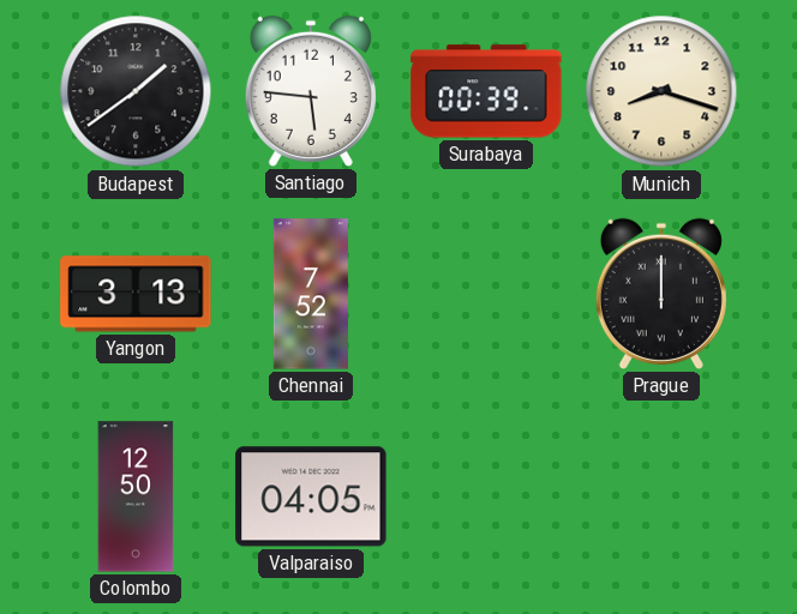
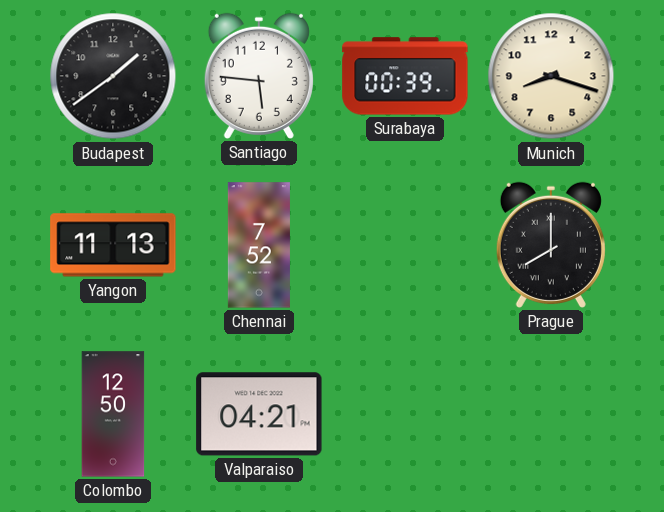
Yangon: 3:13 -> 11:13 (113, 245)
Prague: 12:00 -> 8:00 (551, 245)
Valparaiso: 04:05 -> 04:21 (259, 414)
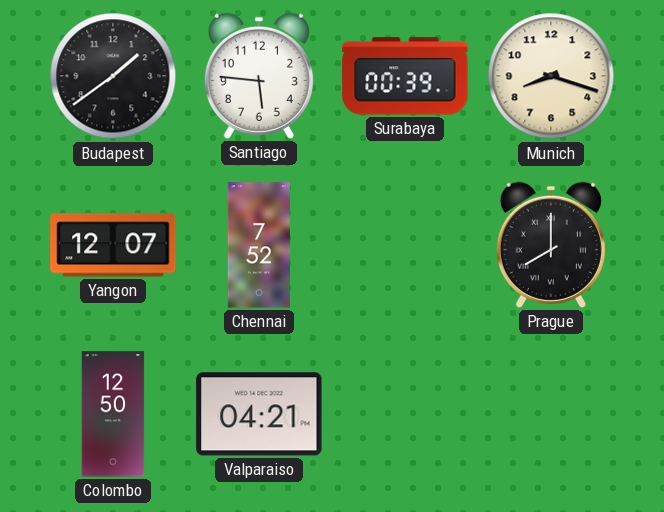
Yangon: 11:13 -> 12:07 (113, 245)
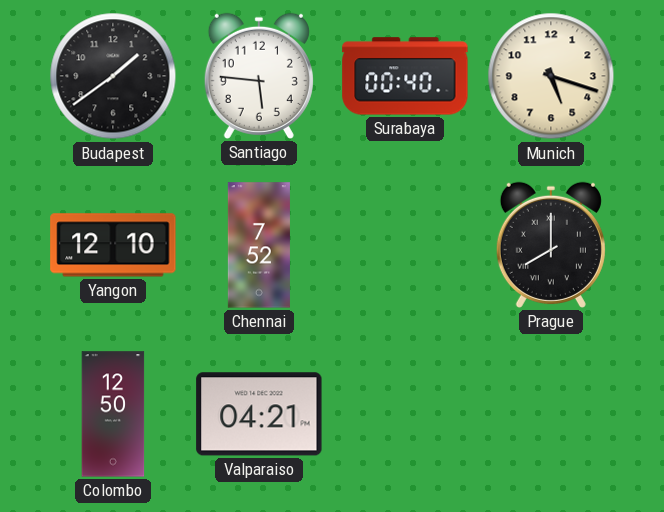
Surabaya: 00:39 -> 00:40 (405, 76)
Munich: 8:18 -> 5:18 (551, 76)
Yangon: 12:07 -> 12:10 (113, 245)
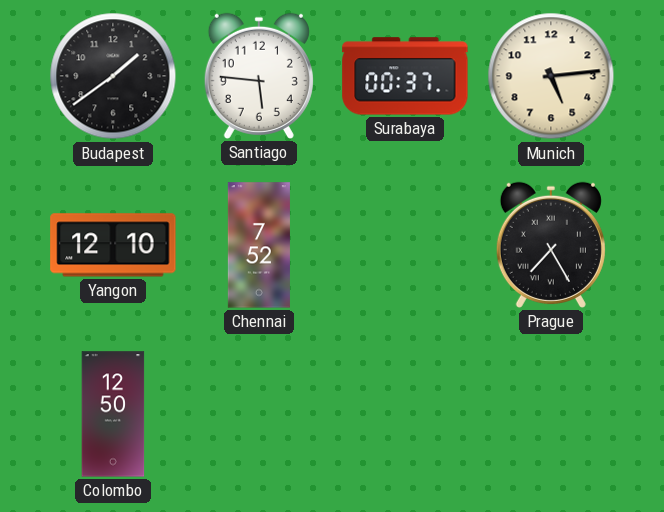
Surabaya: 00:40 -> 00:37 (405, 76)
Munich: 5:18 -> 5:14 (551, 76)
Prague: 8:00 -> 7:25 (551, 245)
Valparaiso: 04:21 -> none (259, 414)
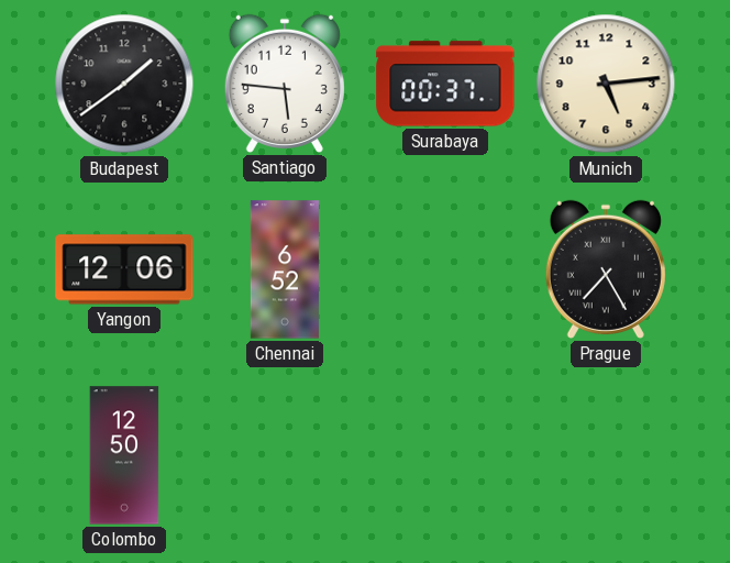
Yangon: 12:10 -> 12:06 (124, 269)
Chennai: 7:52 -> 6:52 (285, 269)
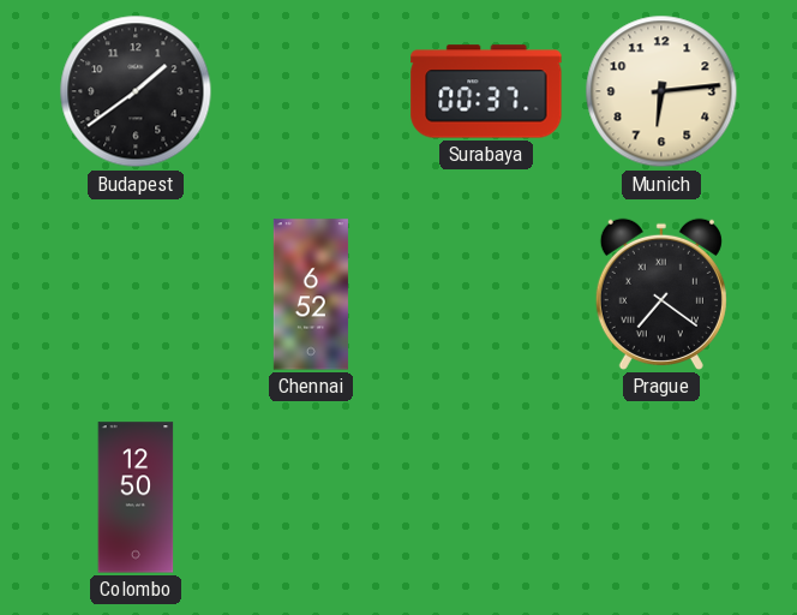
Santiago: 5:46 -> none (285, 84)
Munich: 5:14 -> 6:14 (661, 91)
Yangon: 12:06 -> none (124, 269)
Prague: 7:25 -> 7:21 (661, 294)
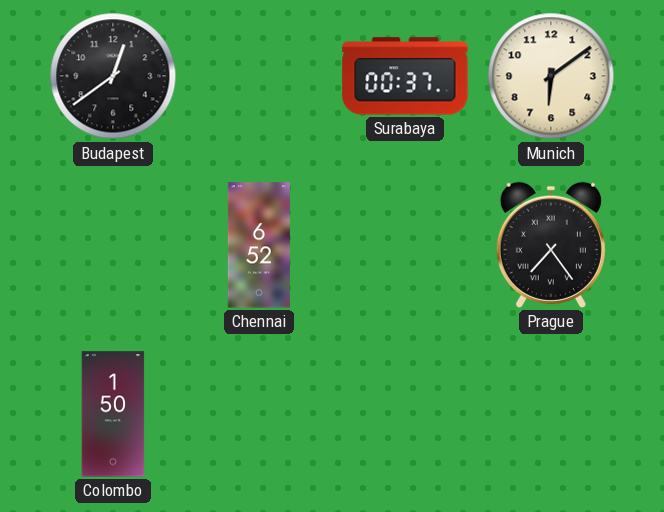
Budapest: 1:39 -> 12:39 (113, 76)
Munich: 6:14 -> 6:09 (551, 76)
Prague: 7:21 -> 7:24 (551, 245)
Colombo: 12:50 -> 1:50 (113, 414)
